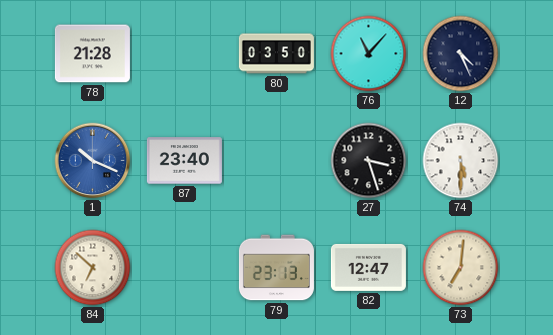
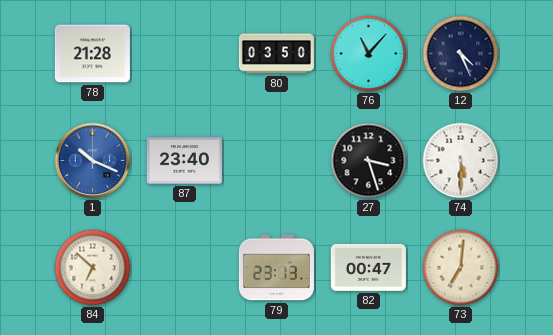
82: 12:47 -> 00:47 (368, 267)
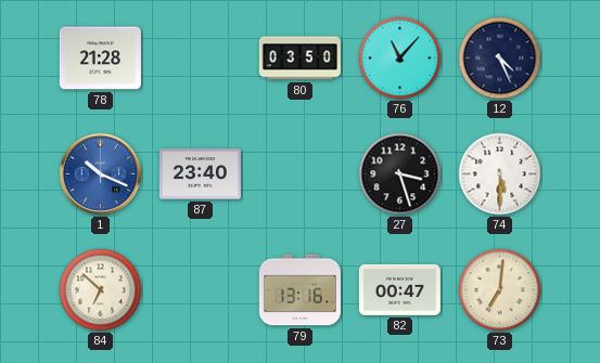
79: 23:13 -> 13:16 (299, 290)
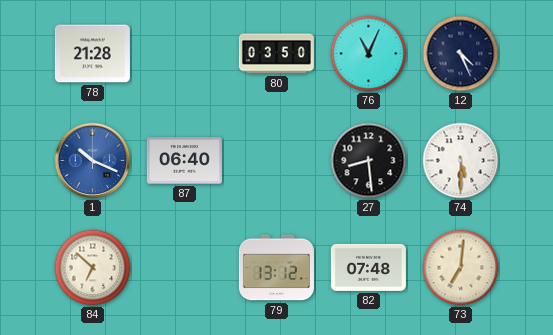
76: 11:07 -> 11:04 (369, 54)
87: 23:40 -> 06:40 (184, 161)
27: 3:27 -> 8:29 (369, 161)
79: 13:16 -> 13:12 (276, 268)
82: 00:47 -> 07:48 (368, 267)
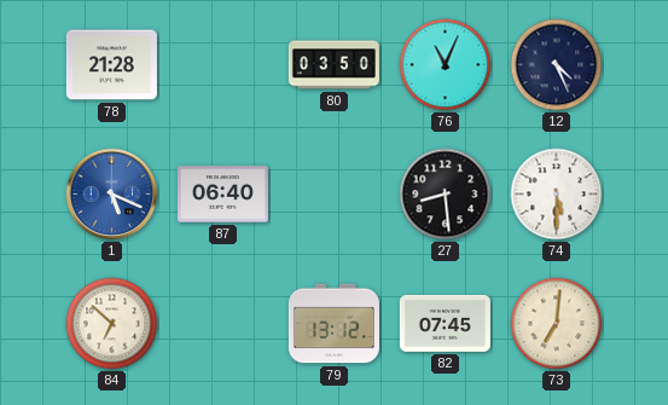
1: 10:19 -> 5:19 (112, 195)
82: 07:48 -> 07:45 (445, 323)
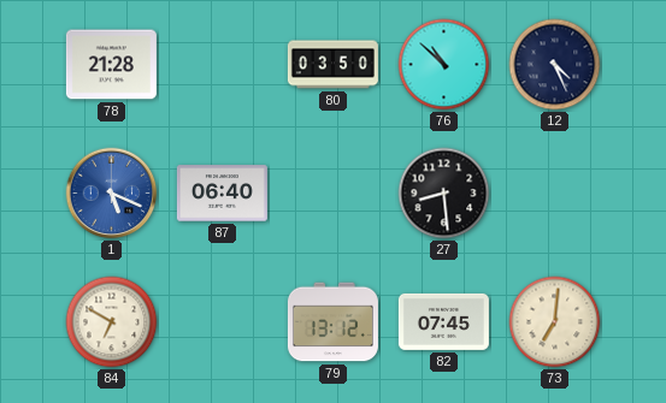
76: 11:04 -> 10:52 (444, 65)
74: 5:30 -> none (557, 195)
84: 6:52 -> 6:50 (112, 322)
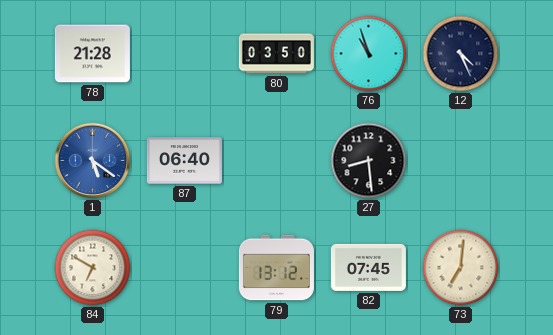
76: 10:52 -> 10:57 (369, 54)
1: 5:19 -> 5:21 (93, 161)
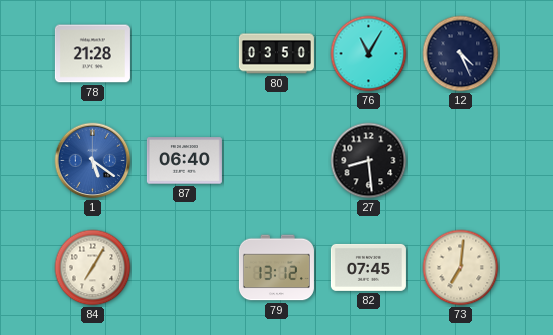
76: 10:57 -> 11:05 (369, 54)
84: 6:50 -> 7:05 (93, 268)
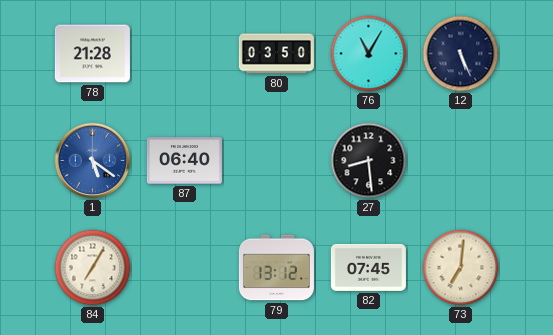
12: 4:26 -> 5:26 (461, 54)
